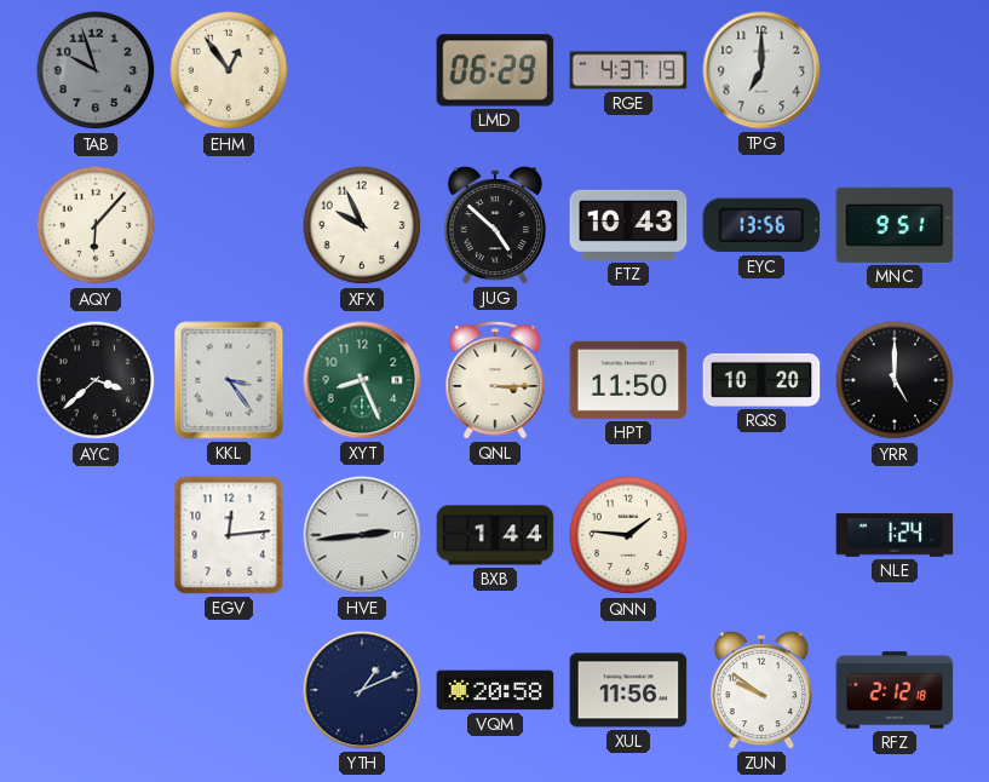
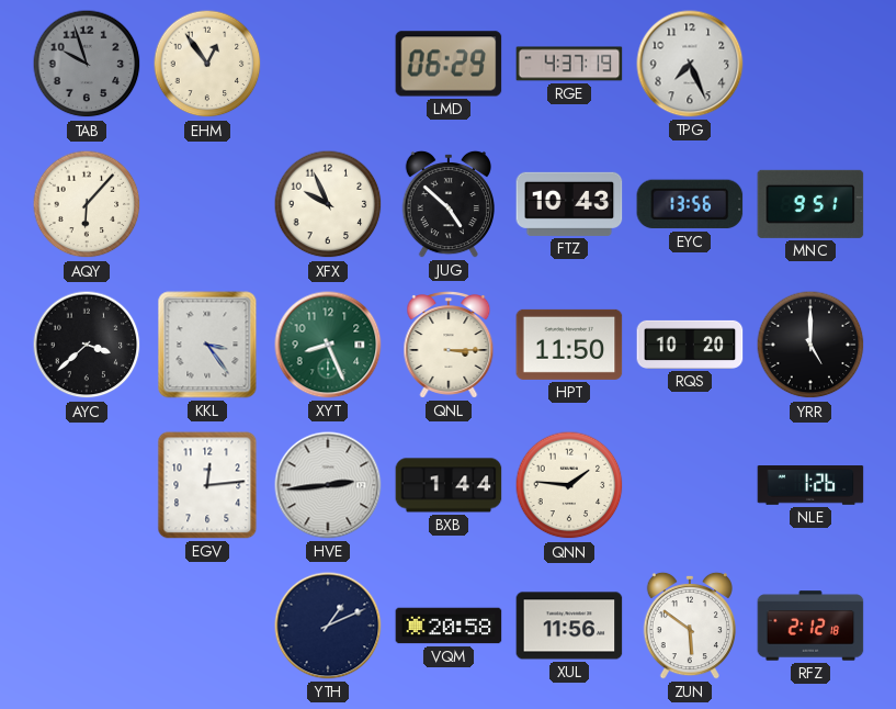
TPG: 7:00 -> 7:26 (690, 64)
NLE: 1:24 -> 1:26 (810, 485)
ZUN: 9:51 -> 5:51 (689, 626)
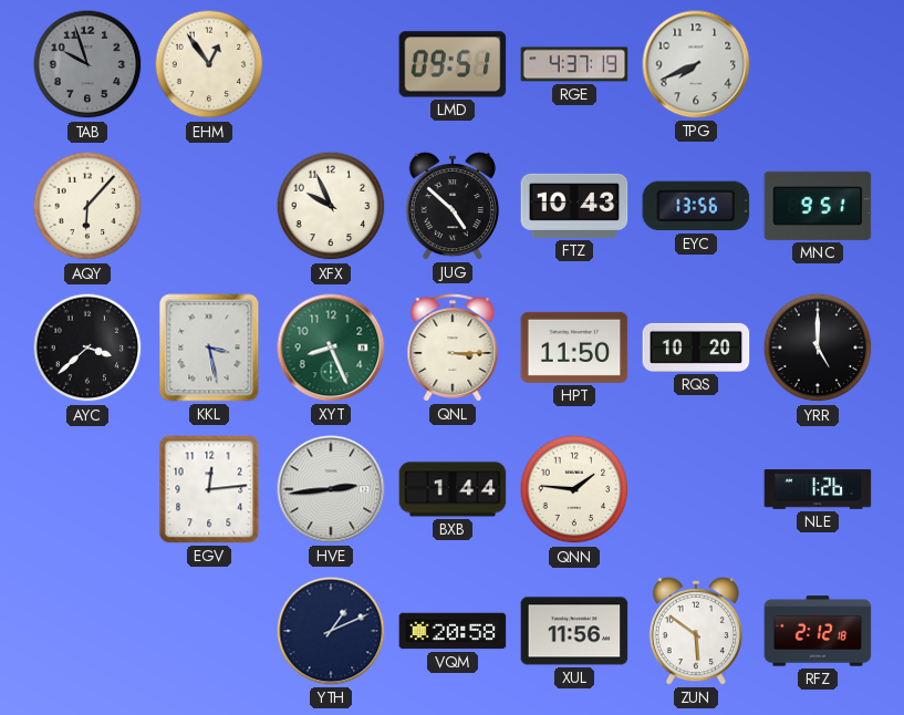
LMD: 06:29 -> 09:51 (453, 64)
TPG: 7:26 -> 7:41 (696, 64)
KKL: 3:24 -> 3:28 (209, 348)
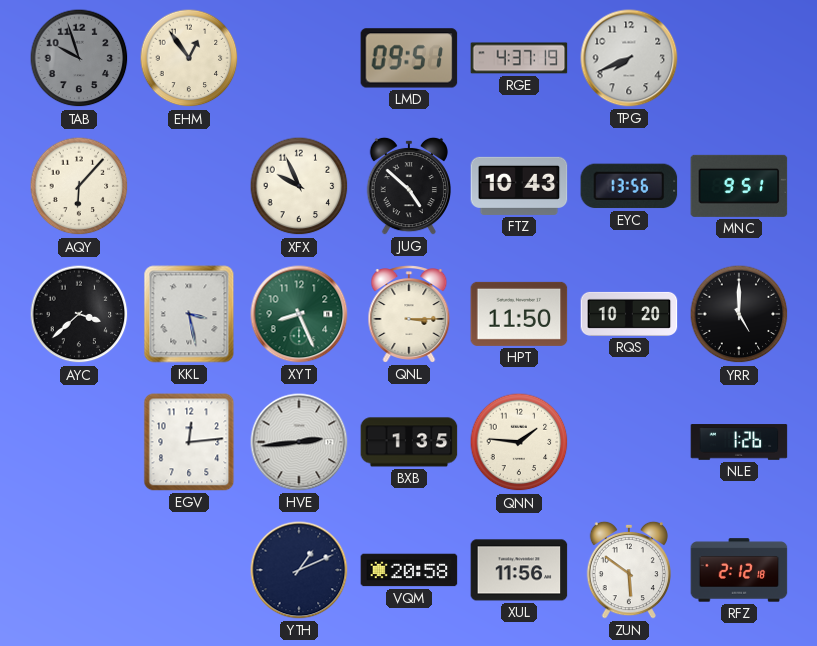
BXB: 1:44 -> 1:35 (409, 442)
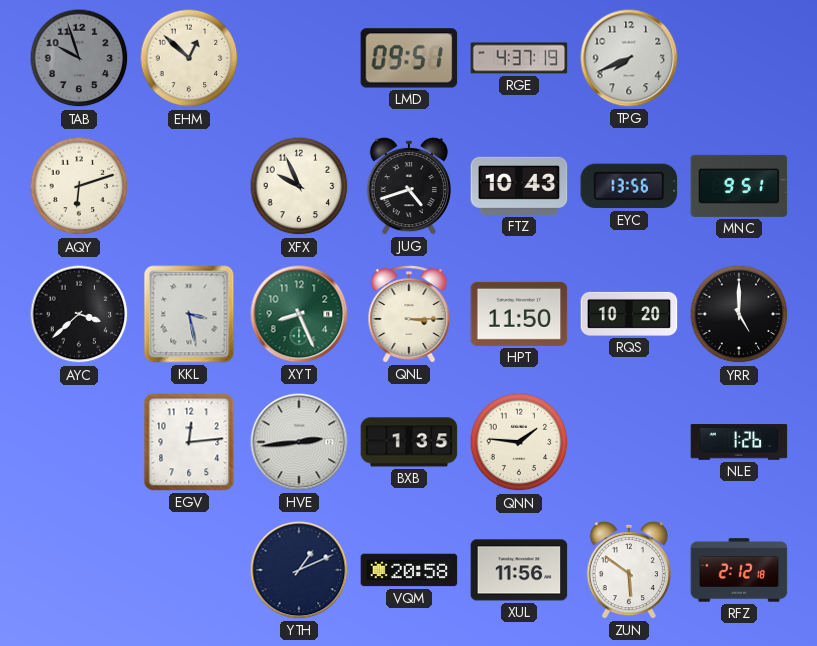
EHM: 12:54 -> 12:52 (189, 58)
AQY: 6:07 -> 6:12 (79, 186)
JUG: 4:52 -> 4:42 (408, 186)
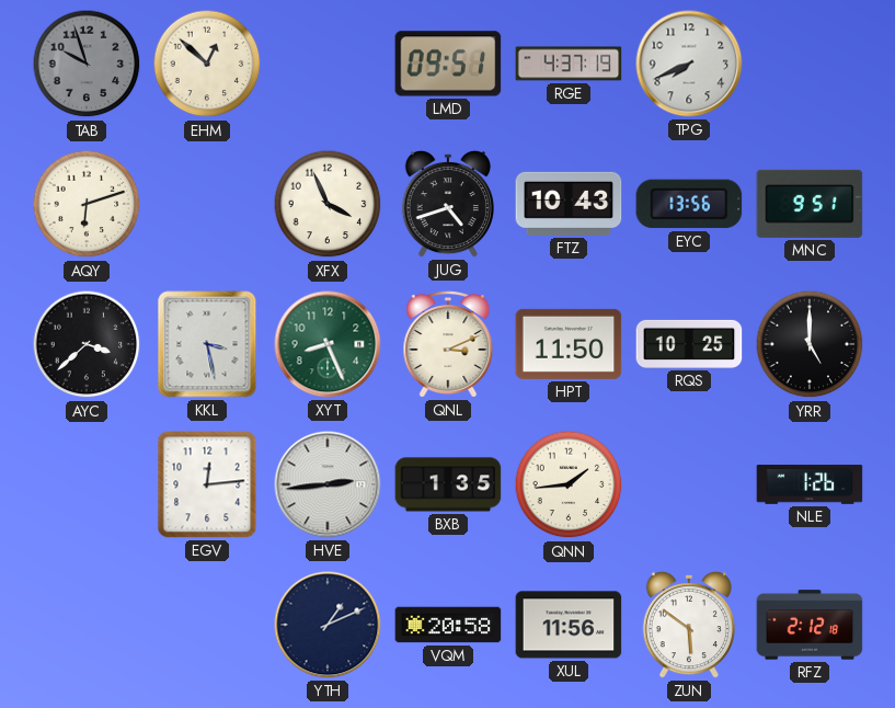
XFX: 9:56 -> 3:56 (328, 204)
QNL: 3:15 -> 3:11 (448, 344)
RQS: 10:20 -> 10:25 (689, 344)
QNN: 1:46 -> 1:44 (569, 484)
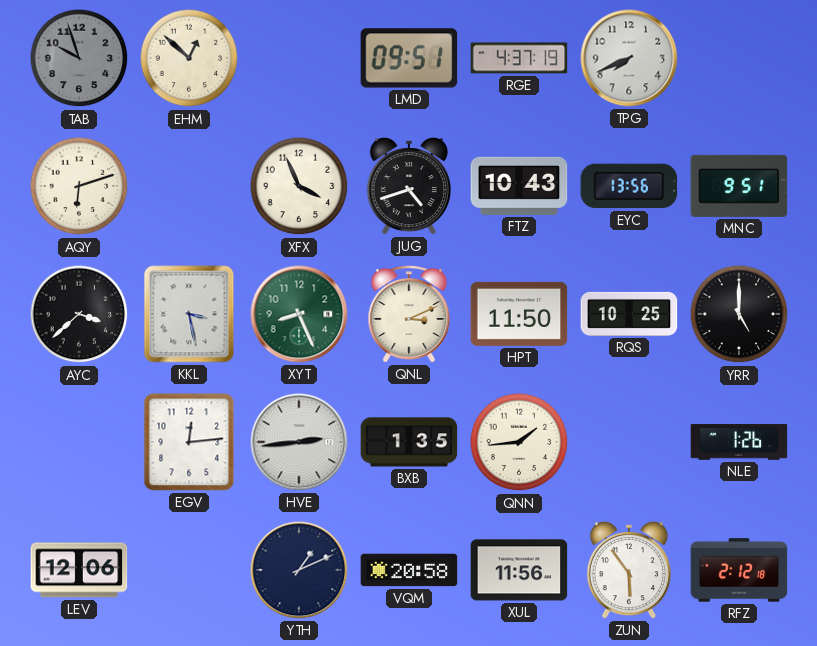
LEV: none -> 12:06 (79, 570)
ZUN: 5:51 -> 5:54 (628, 570)
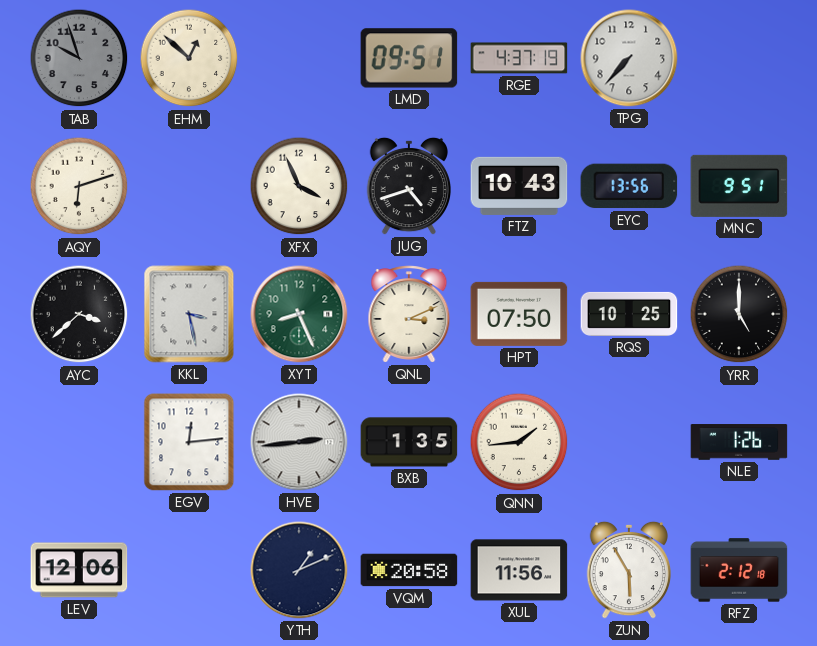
TPG: 7:41 -> 7:37 (629, 58)
HPT: 11:50 -> 07:50 (519, 314)
ZUN: 5:54 -> 5:55 (628, 570)
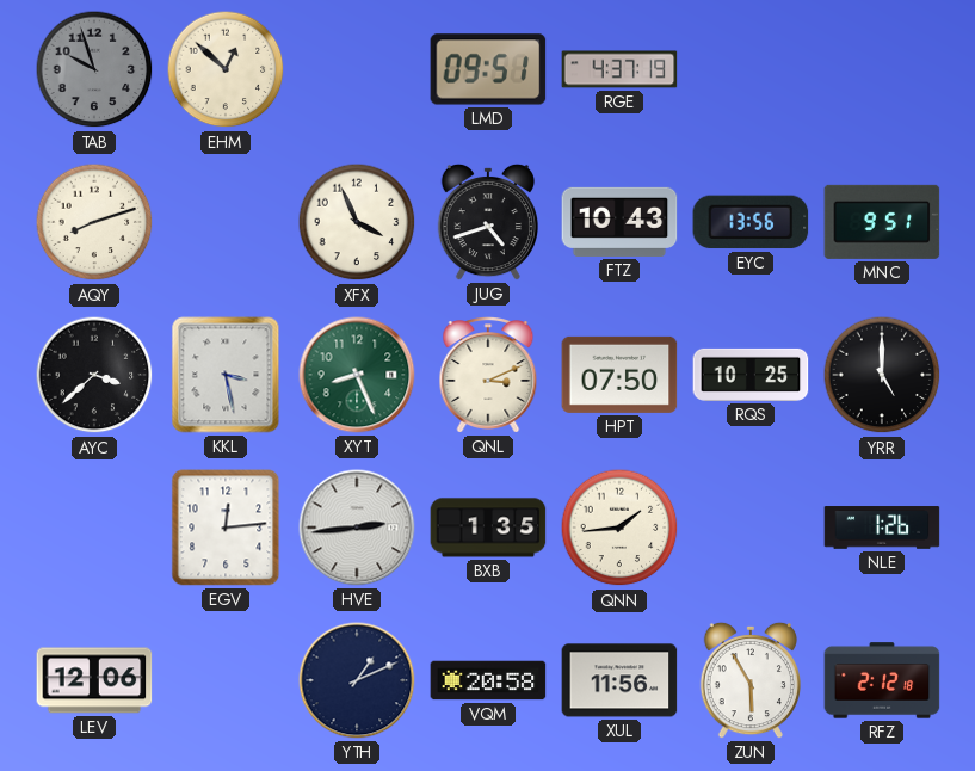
TPG: 7:37 -> none (629, 58)
AQY: 6:12 -> 8:12 (94, 222)
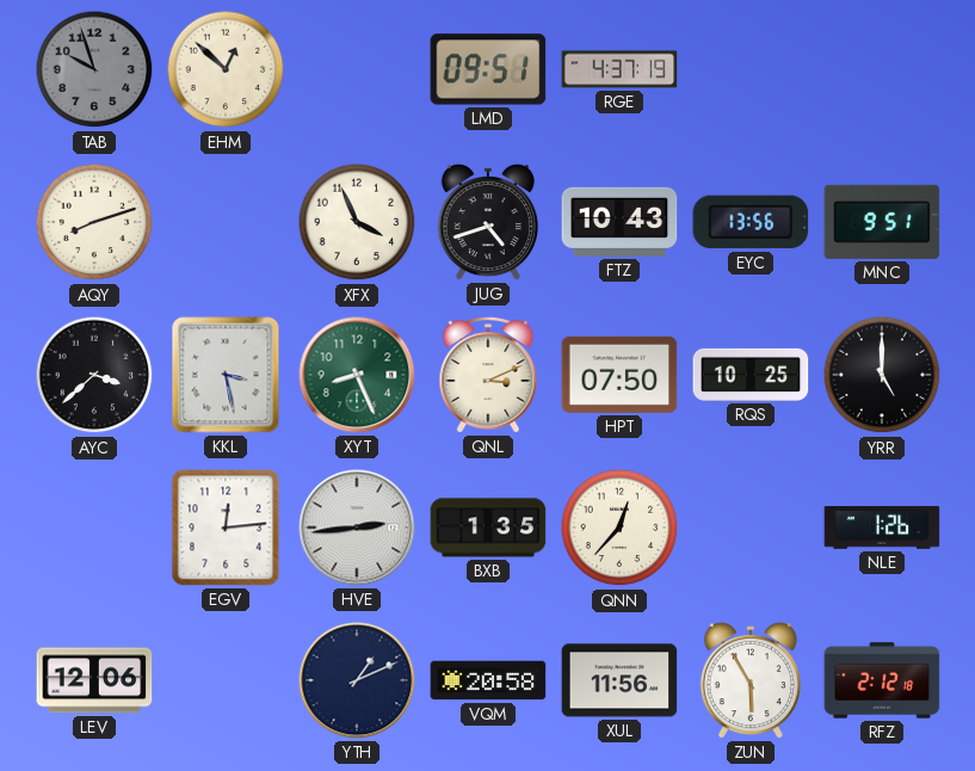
QNN: 1:44 -> 12:37 (619, 528)
